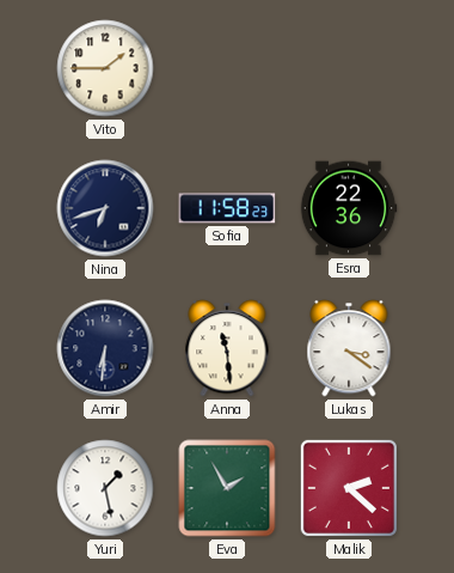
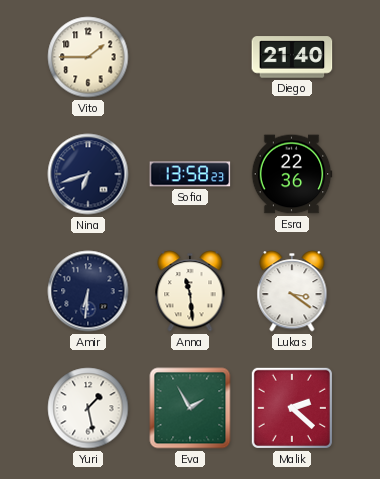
Diego: none -> 21:40 (292, 57)
Sofia: 11:58 -> 13:58 (190, 174)
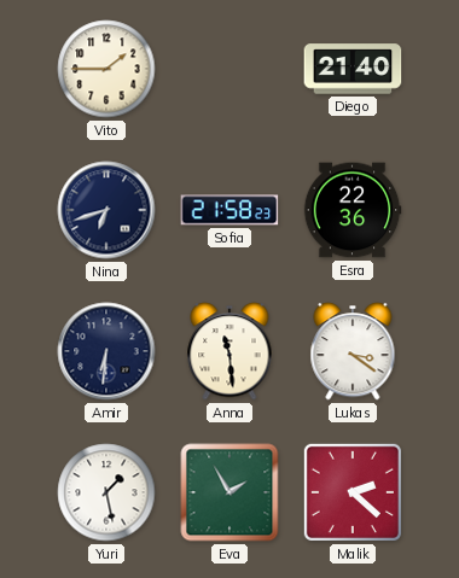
Sofia: 13:58 -> 21:58 (230, 210)
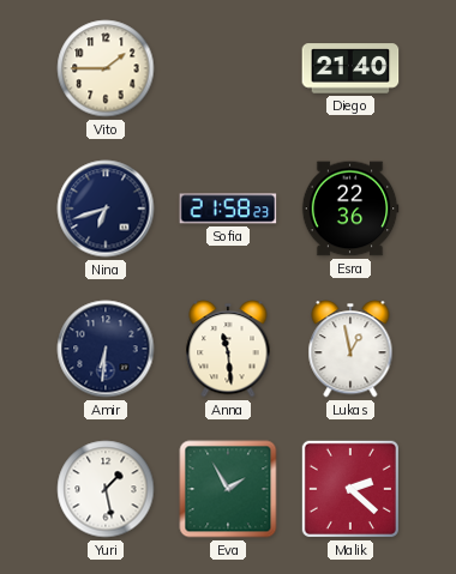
Lukas: 3:21 -> 12:58 (350, 349)
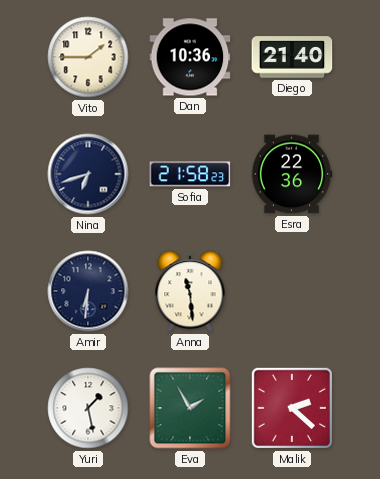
Dan: none -> 10:36 (190, 57)
Lukas: 12:58 -> none (350, 349)
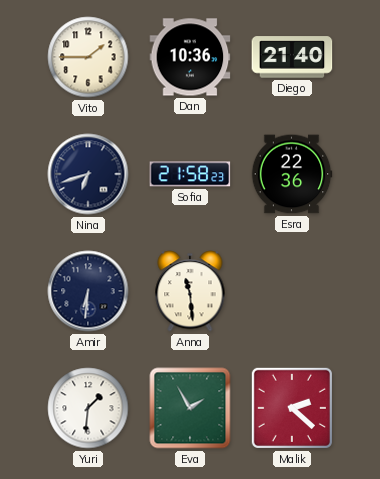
Yuri: 1:28 -> 1:31 (88, 408)
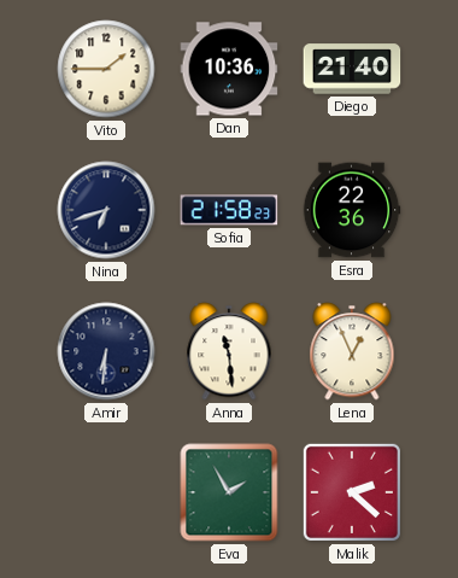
Lena: none -> 12:56 (352, 351)
Yuri: 1:31 -> none (88, 408)
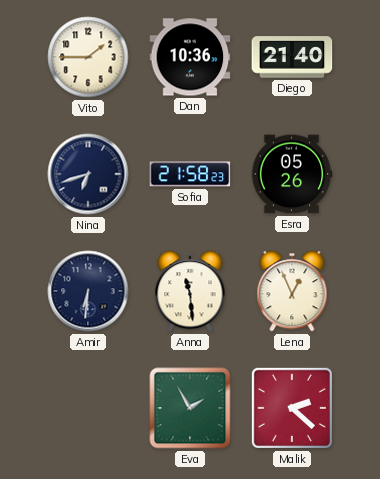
Esra: 22:36 -> 05:26 (292, 174)
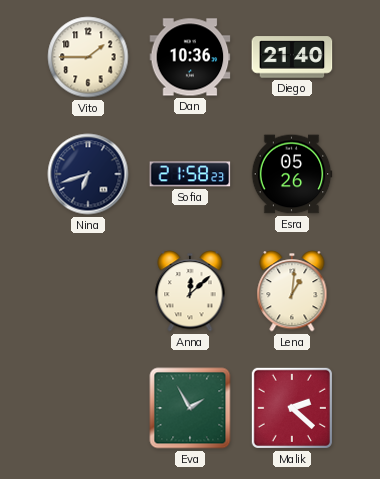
Amir: 6:31 -> none (88, 291)
Anna: 11:29 -> 12:08 (190, 291)
Lena: 12:56 -> 1:01 (292, 291)
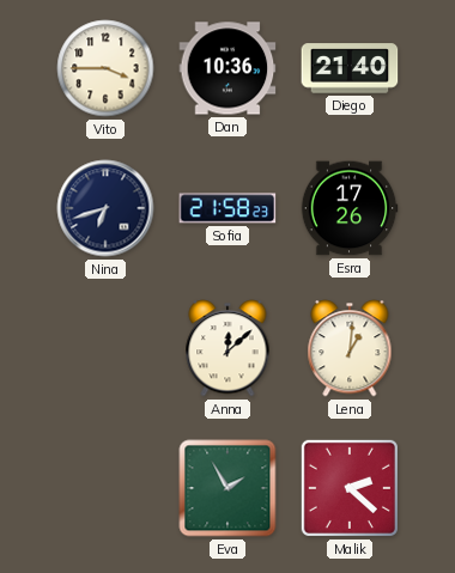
Vito: 1:45 -> 3:45 (105, 68)
Esra: 05:26 -> 17:26 (350, 208)
